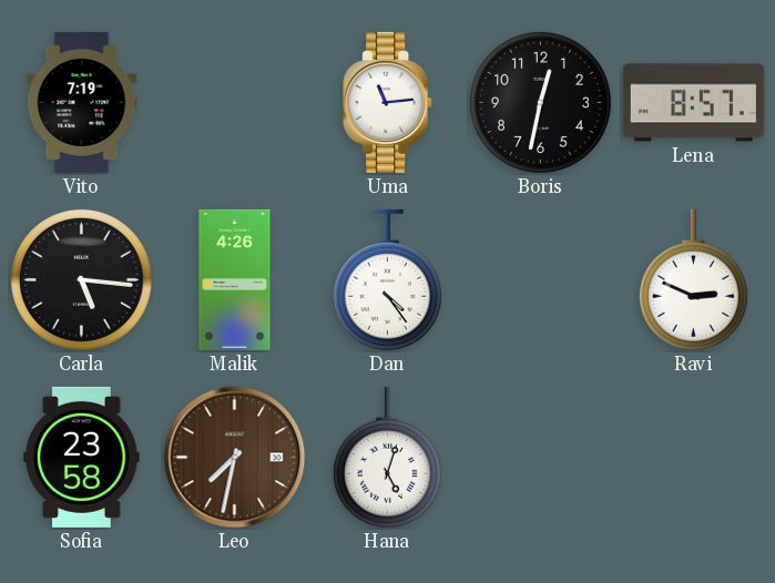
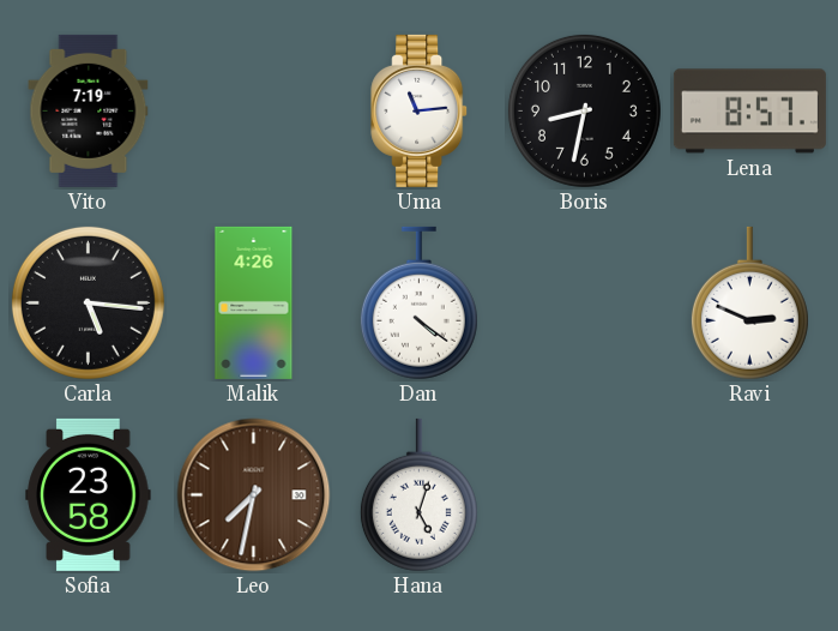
Boris: 12:32 -> 8:32 (584, 110)
Dan: 4:24 -> 4:21 (418, 304)
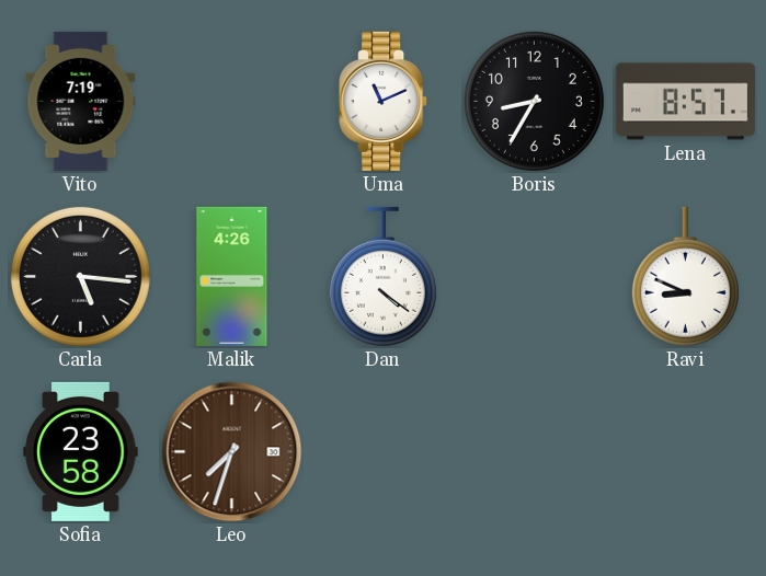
Uma: 11:14 -> 11:11 (384, 101)
Boris: 8:32 -> 8:35 (534, 101)
Ravi: 2:49 -> 8:49 (685, 277)
Leo: 7:32 -> 7:33 (232, 452)
Hana: 5:03 -> none (418, 495)
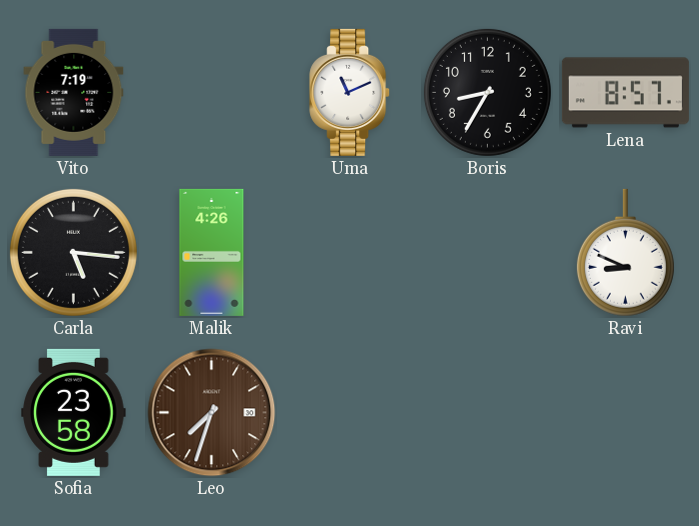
Dan: 4:21 -> none (382, 277)
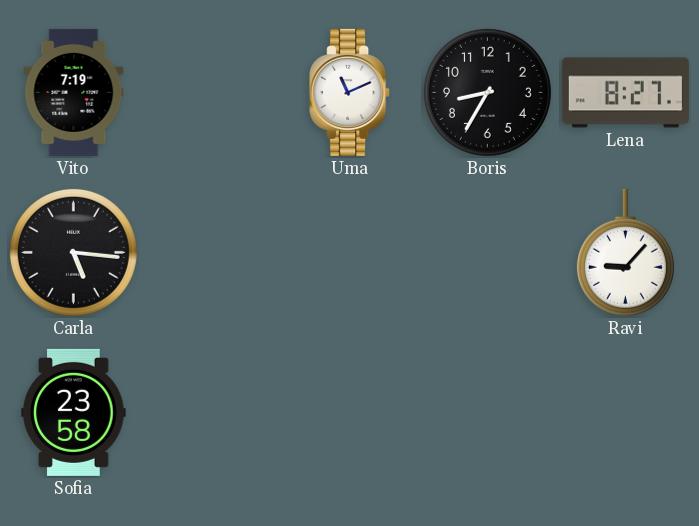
Lena: 8:57 -> 8:27 (625, 93)
Malik: 4:26 -> none (212, 252)
Ravi: 8:49 -> 9:07 (625, 253)
Leo: 7:33 -> none (212, 413)
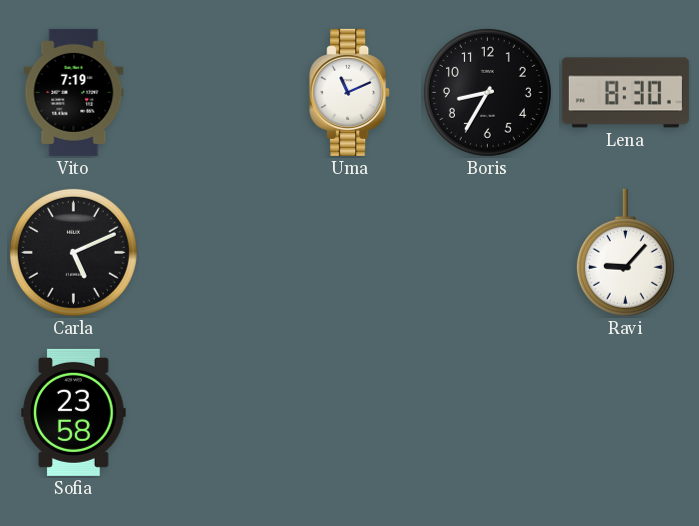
Lena: 8:27 -> 8:30 (625, 93)
Carla: 5:16 -> 5:11 (73, 252)
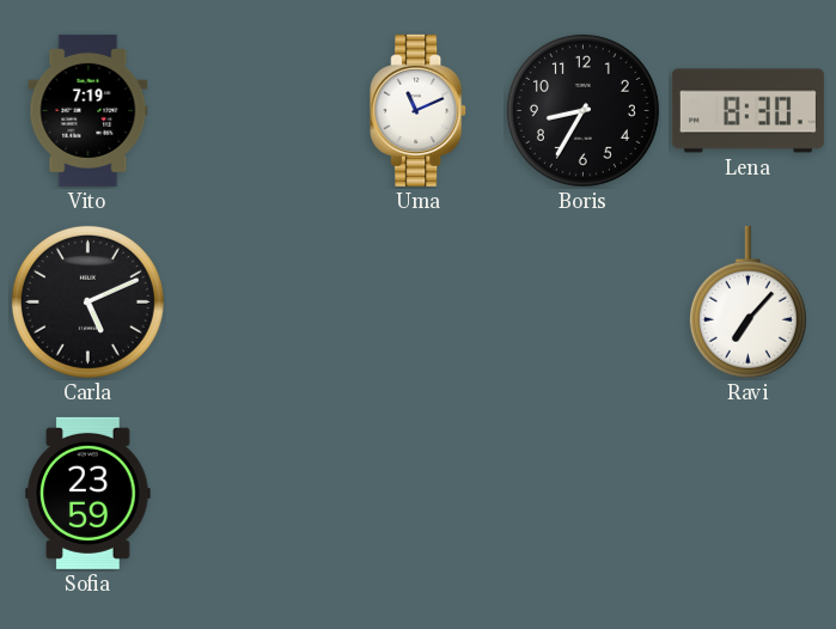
Ravi: 9:07 -> 7:07 (747, 303)
Sofia: 23:58 -> 23:59 (89, 493)
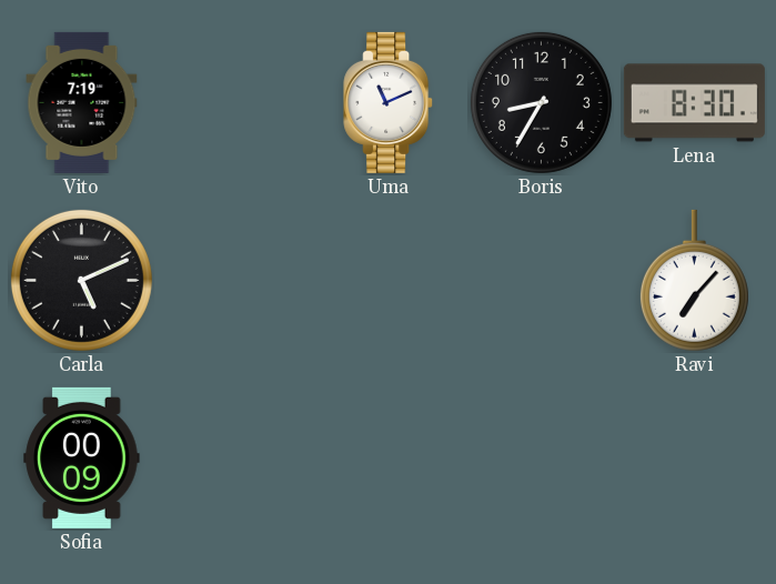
Sofia: 23:59 -> 00:09 (82, 457)
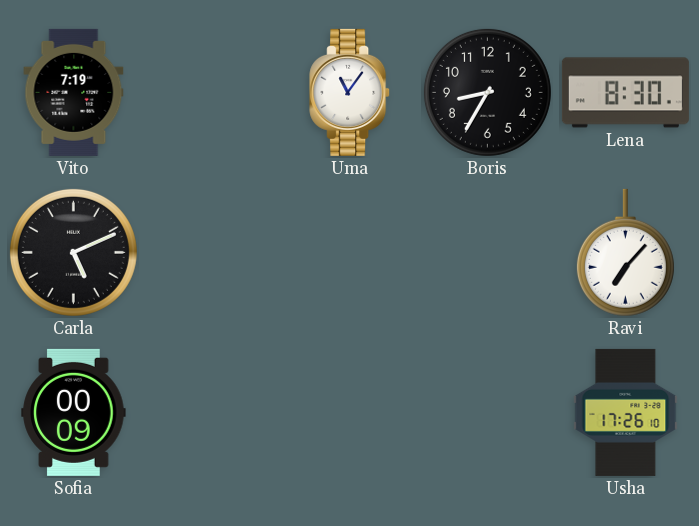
Uma: 11:11 -> 11:06 (350, 92)
Usha: none -> 17:26 (626, 412)
